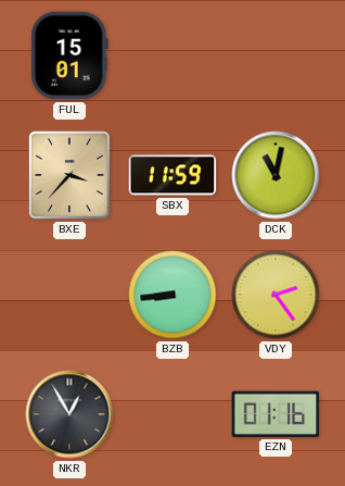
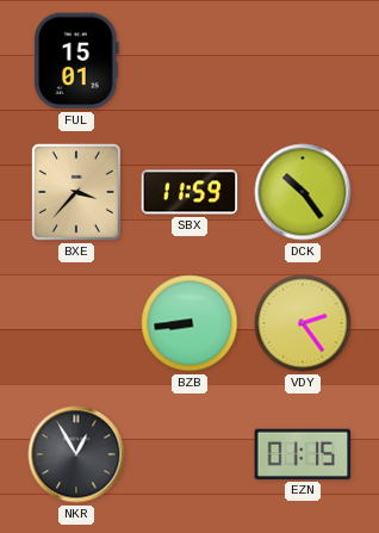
DCK: 11:02 -> 10:24 (303, 192)
EZN: 01:16 -> 01:15 (303, 454)
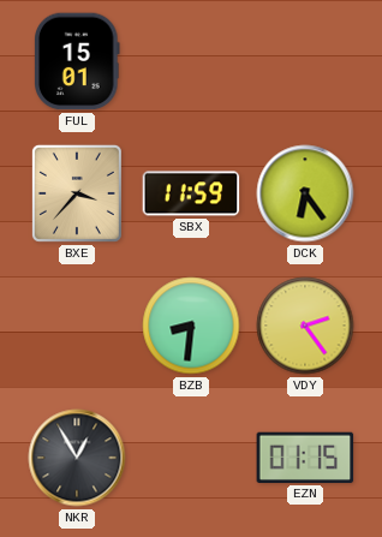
DCK: 10:24 -> 6:24 (305, 193)
BZB: 8:44 -> 8:31 (191, 326)
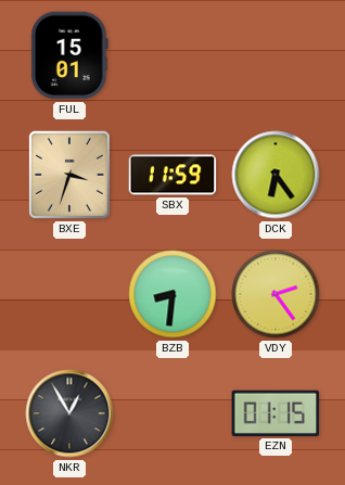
BXE: 3:37 -> 3:33 (69, 175)
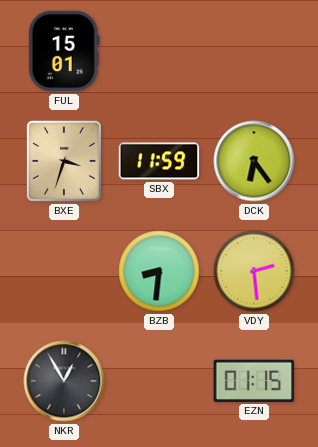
VDY: 2:24 -> 2:29 (254, 271)
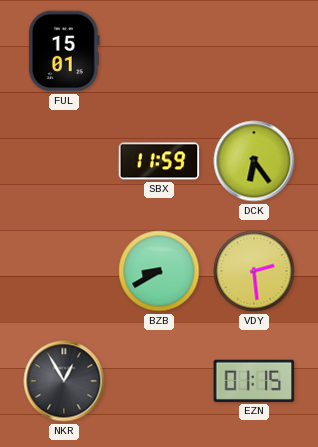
BXE: 3:33 -> none (64, 161)
BZB: 8:31 -> 8:40 (159, 271)
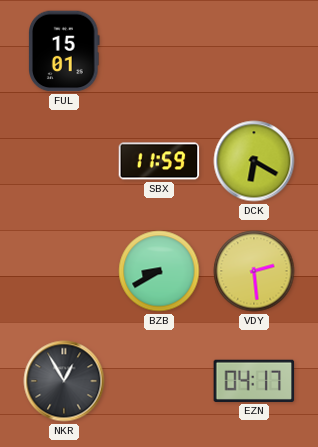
DCK: 6:24 -> 6:20 (254, 161)
EZN: 01:15 -> 04:17 (254, 381)
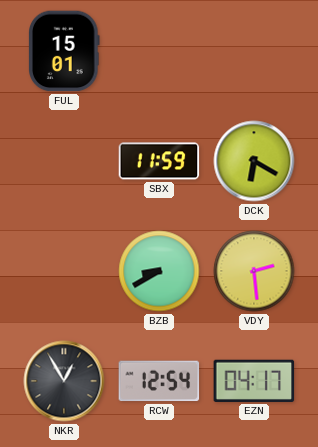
RCW: none -> 12:54 (159, 381)
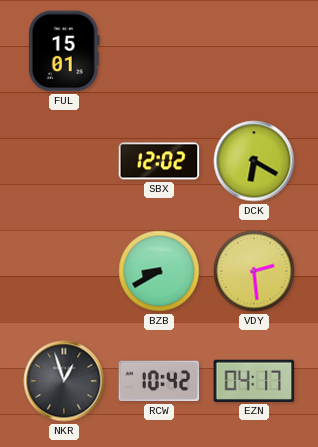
SBX: 11:59 -> 12:02 (159, 161)
NKR: 12:55 -> 12:57 (64, 381)
RCW: 12:54 -> 10:42 (159, 381)
